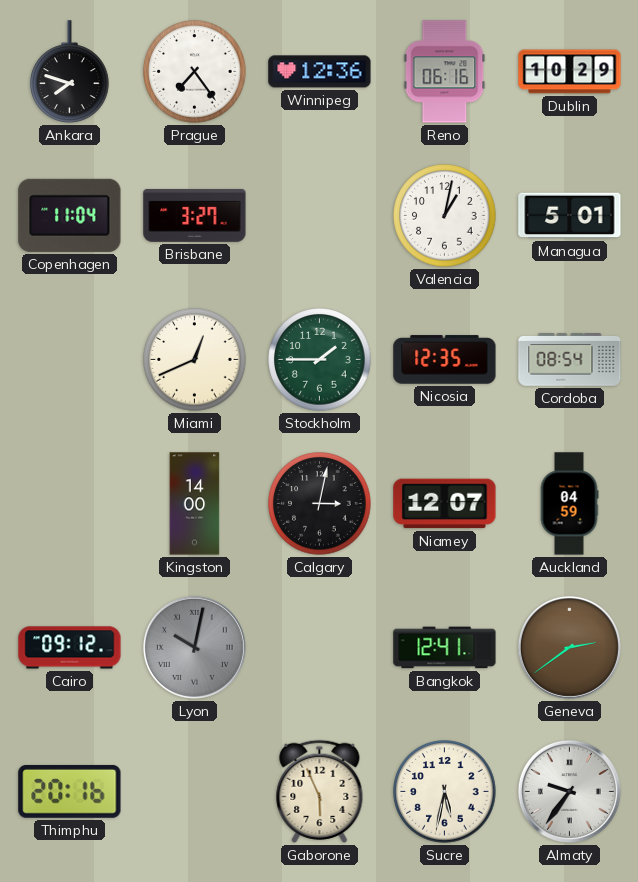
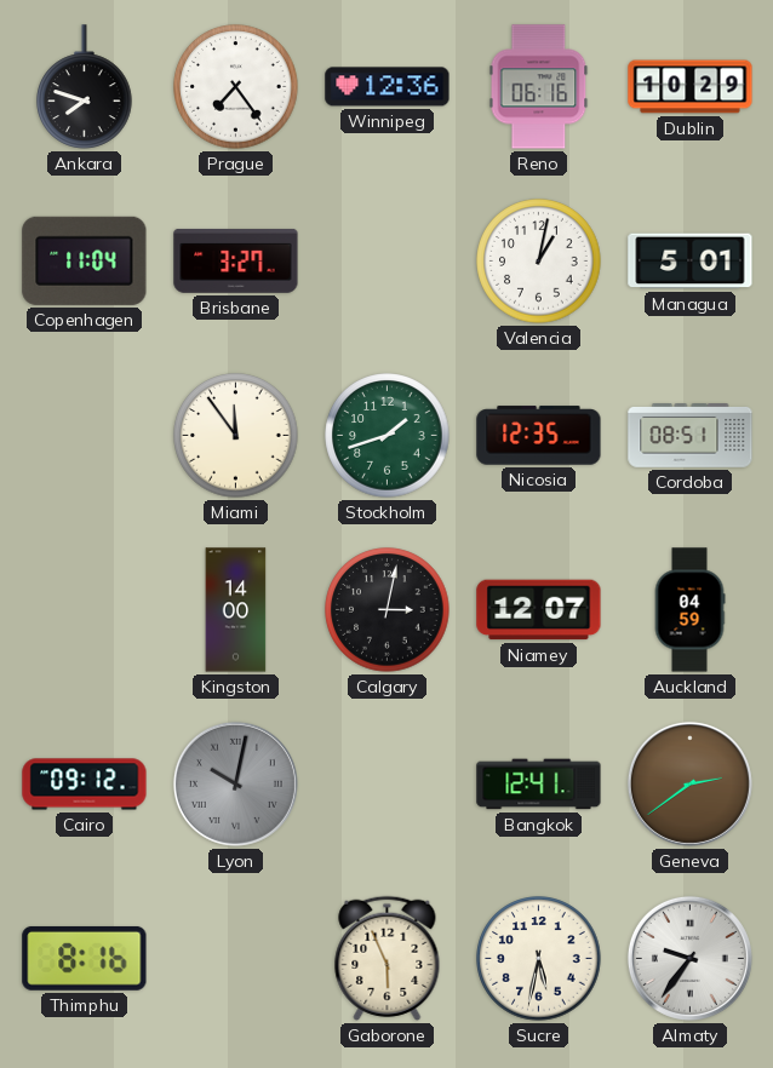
Miami: 12:41 -> 11:54 (236, 436)
Stockholm: 1:45 -> 1:42 (388, 436)
Cordoba: 08:54 -> 08:51 (691, 436)
Thimphu: 20:16 -> 8:16 (85, 958)
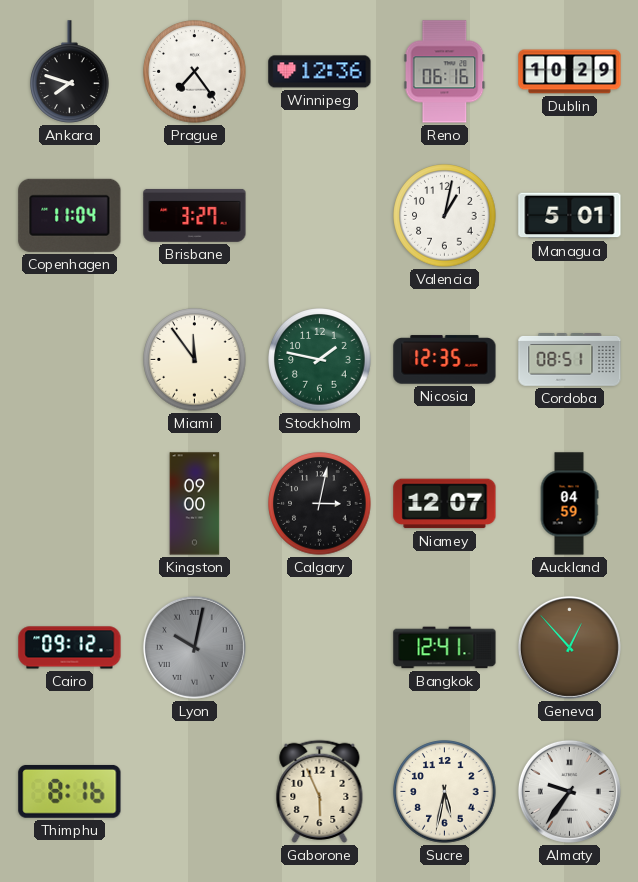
Stockholm: 1:42 -> 1:47 (320, 360)
Kingston: 14:00 -> 09:00 (195, 504)
Geneva: 2:39 -> 12:53 (569, 647)
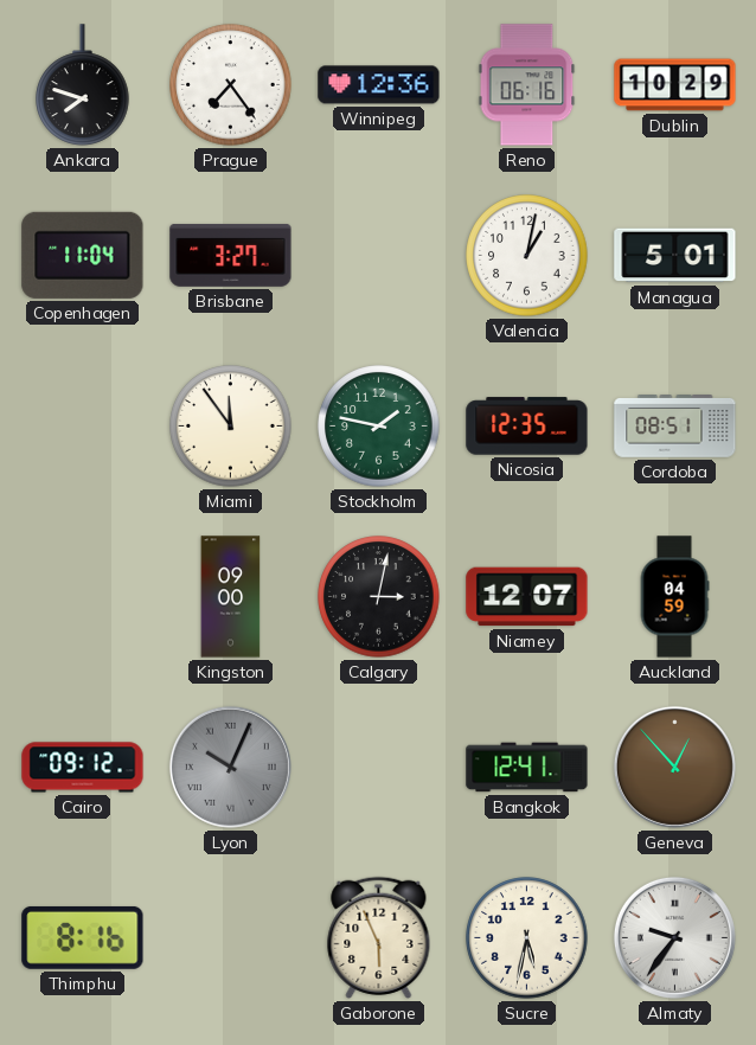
Lyon: 10:02 -> 10:04 (230, 767)
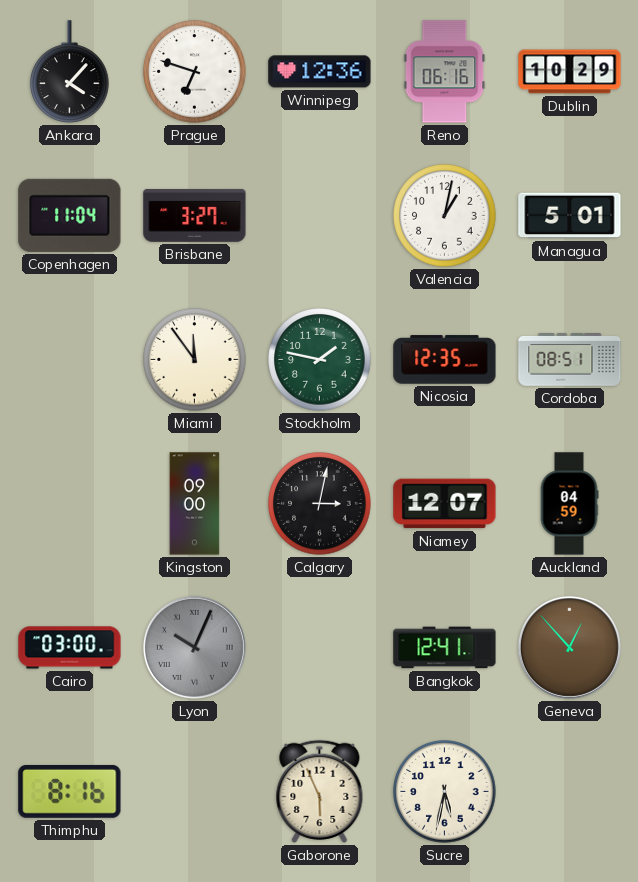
Ankara: 7:48 -> 4:07 (70, 72)
Prague: 7:24 -> 6:48 (195, 72)
Cairo: 09:12 -> 03:00 (70, 648)
Almaty: 9:36 -> none (674, 937)
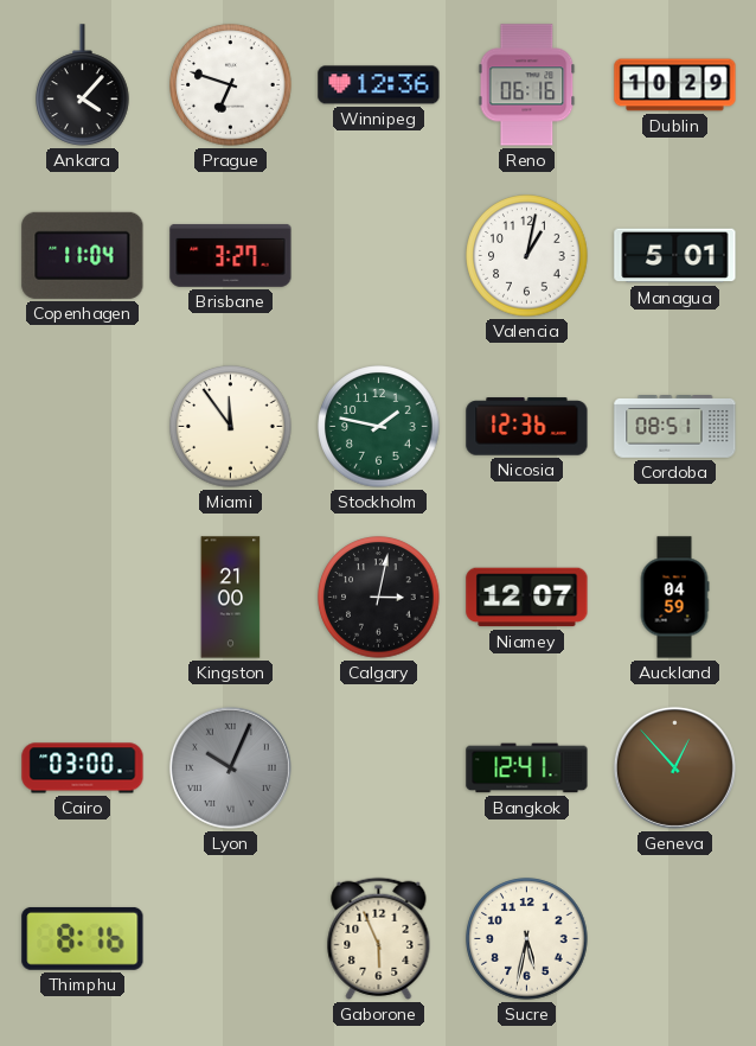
Nicosia: 12:35 -> 12:36 (527, 427)
Kingston: 09:00 -> 21:00 (231, 598)
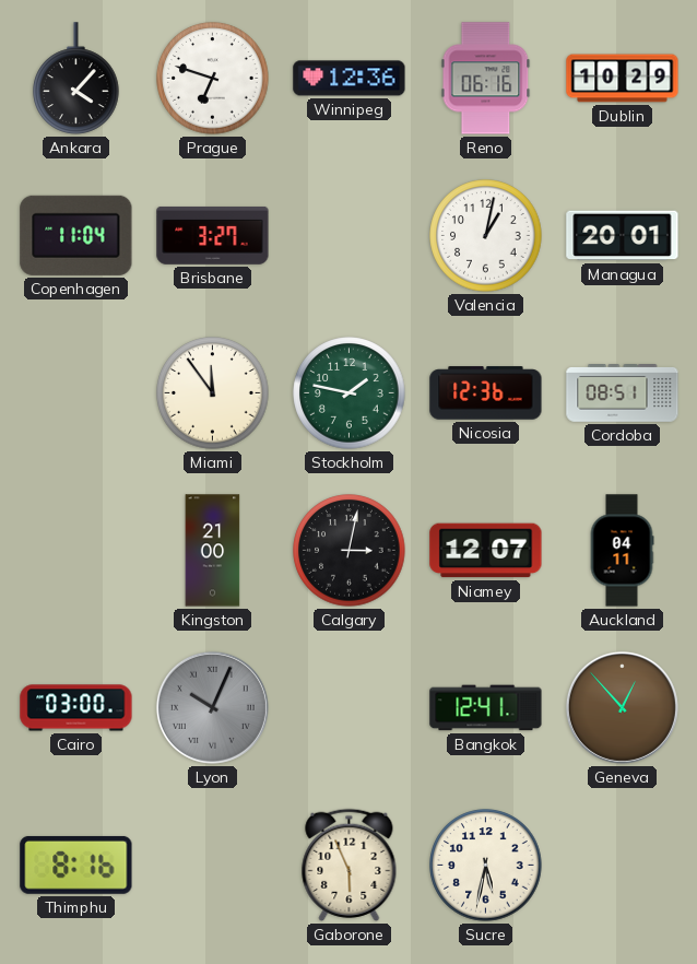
Managua: 5:01 -> 20:01 (623, 236)
Auckland: 04:59 -> 04:11 (622, 551)
